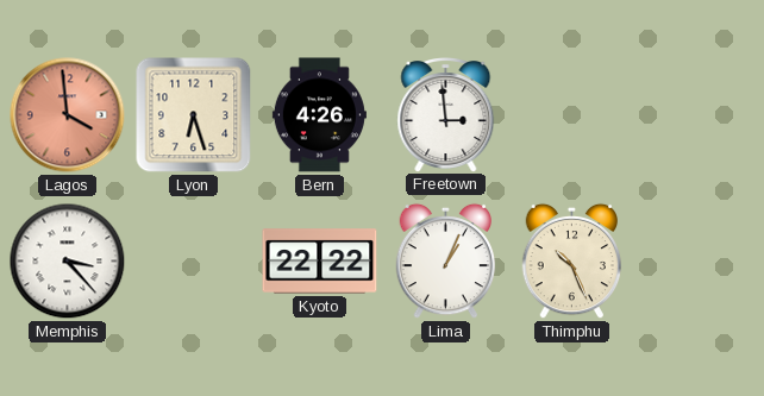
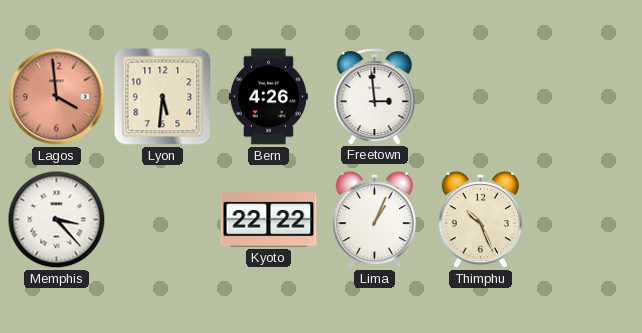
Lyon: 6:27 -> 5:31 (163, 97)
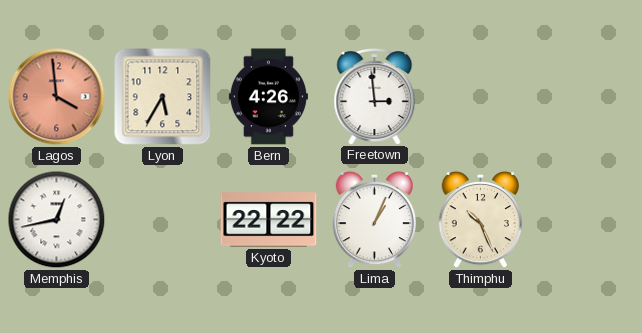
Lyon: 5:31 -> 5:35 (163, 97)
Memphis: 3:23 -> 12:43 (57, 220)
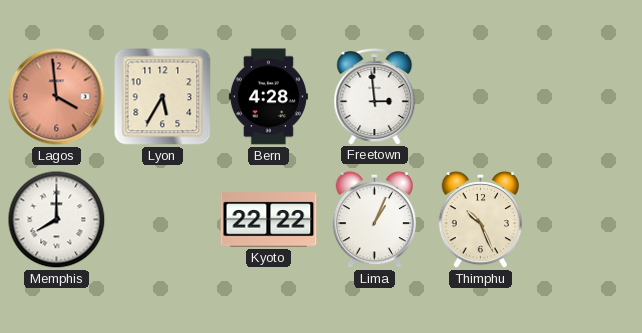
Bern: 4:26 -> 4:28 (268, 97)
Memphis: 12:43 -> 8:00 (57, 220)
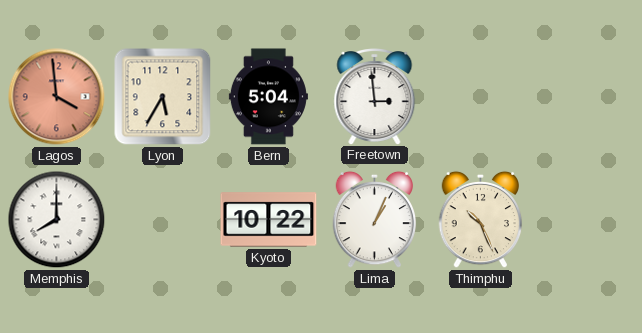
Bern: 4:28 -> 5:04 (268, 97)
Kyoto: 22:22 -> 10:22 (269, 220)
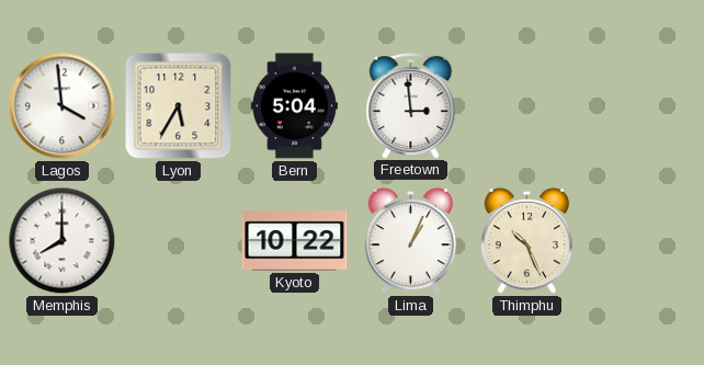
Lagos dial: salmon -> white (63, 106)
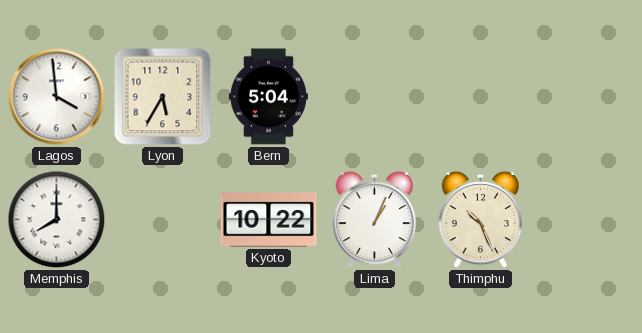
Freetown: 2:59 -> none (411, 106)
